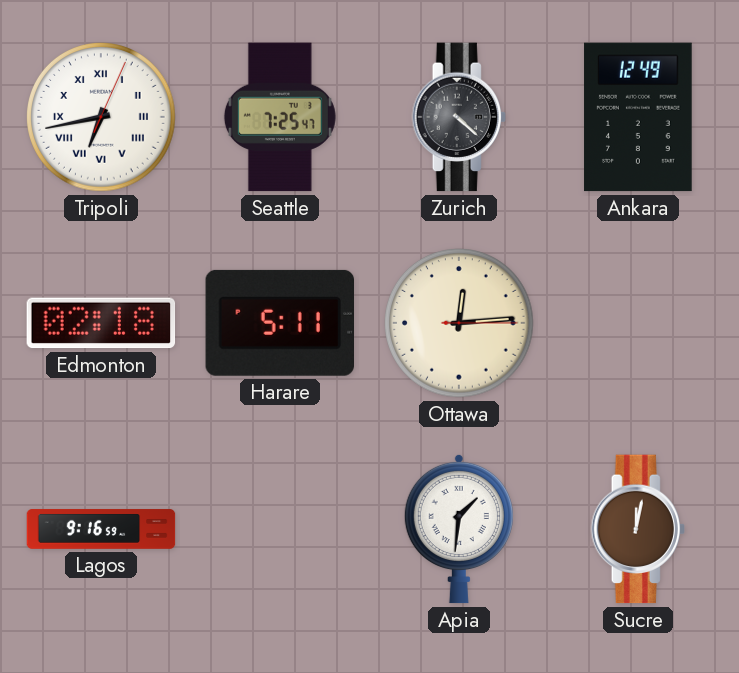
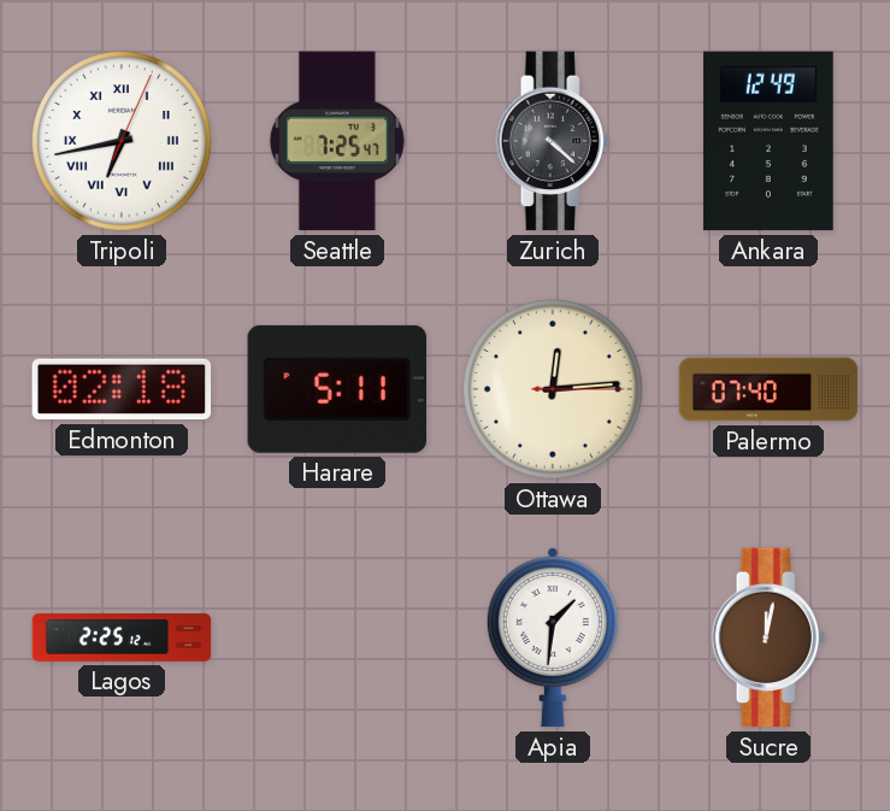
Palermo: none -> 07:40 (768, 389)
Lagos: 9:16 -> 2:25 (122, 637)
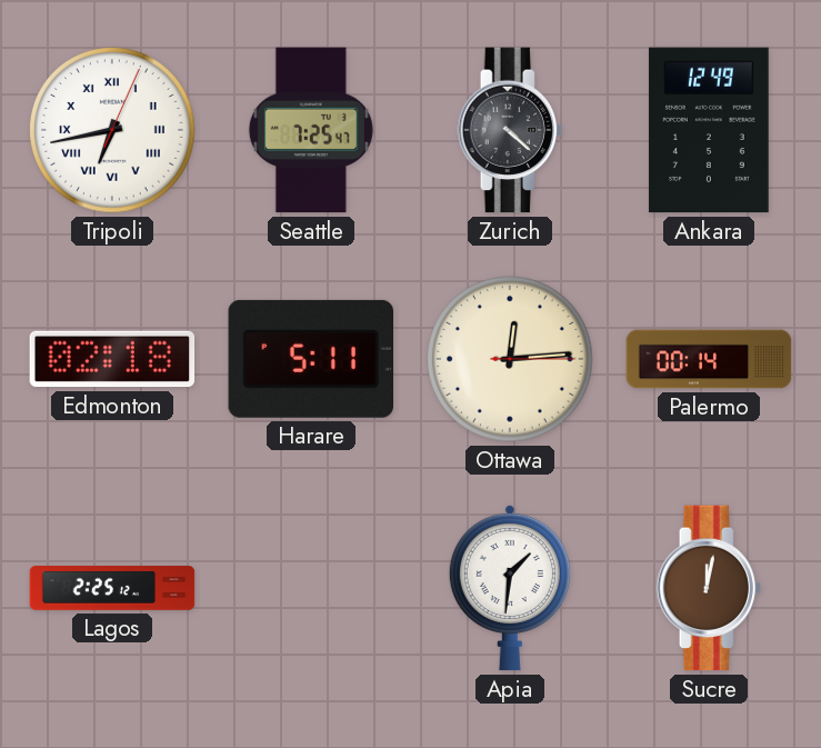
Palermo: 07:40 -> 00:14 (709, 359)
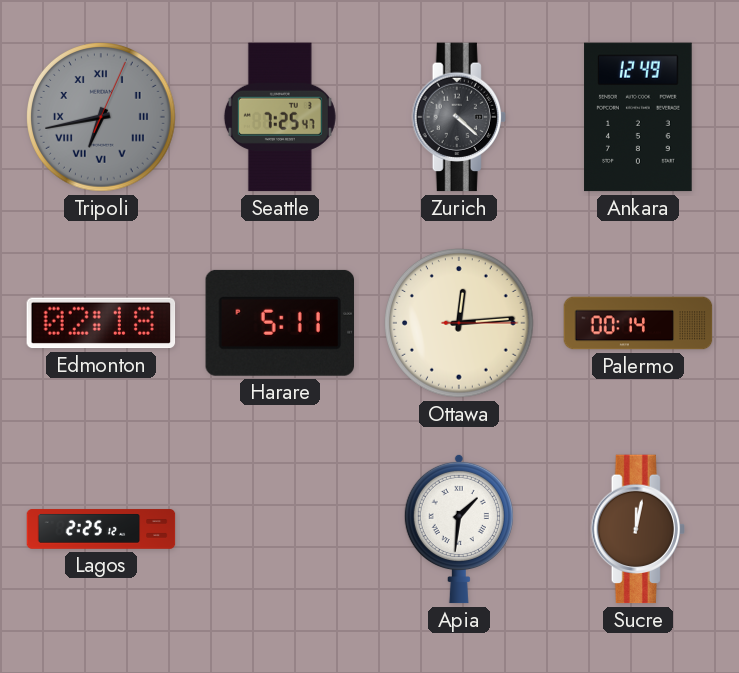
Tripoli dial: white -> grey (102, 118)
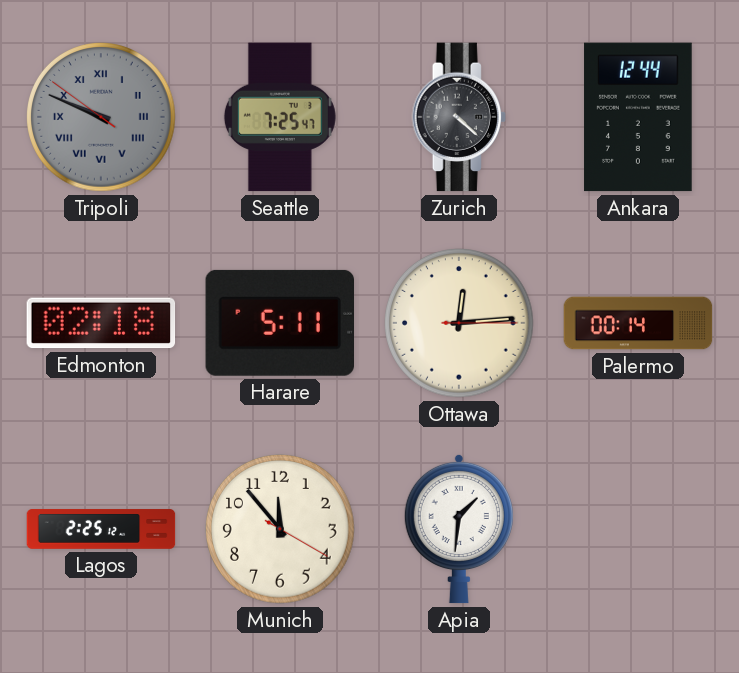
Tripoli: 6:43 -> 9:48 (102, 118)
Ankara: 12:49 -> 12:44 (638, 117)
Munich: none -> 11:53 (281, 530)
Sucre: 12:02 -> none (638, 529)
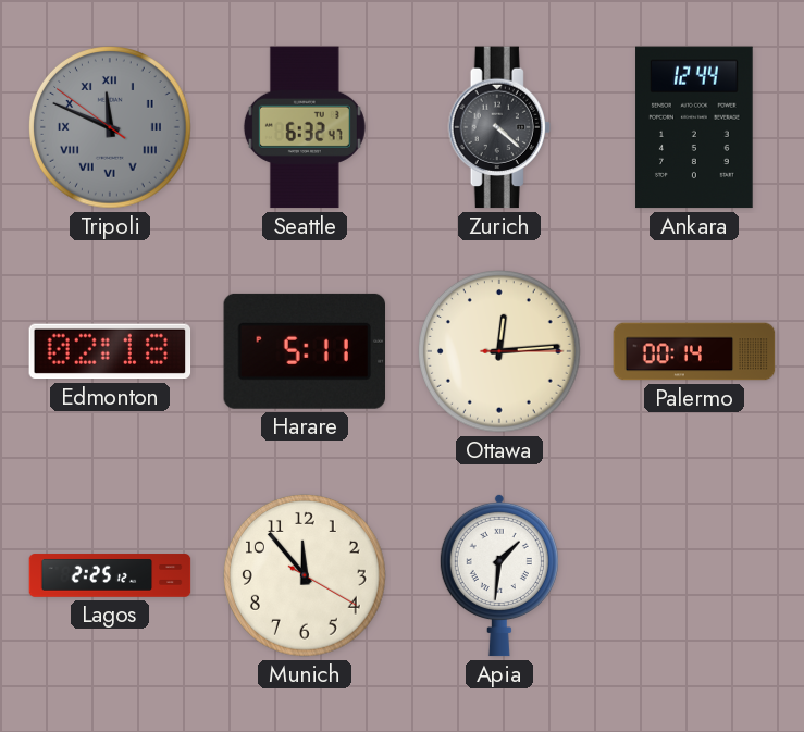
Tripoli: 9:48 -> 11:48 (111, 128)
Seattle: 7:25 -> 6:32 (305, 127)
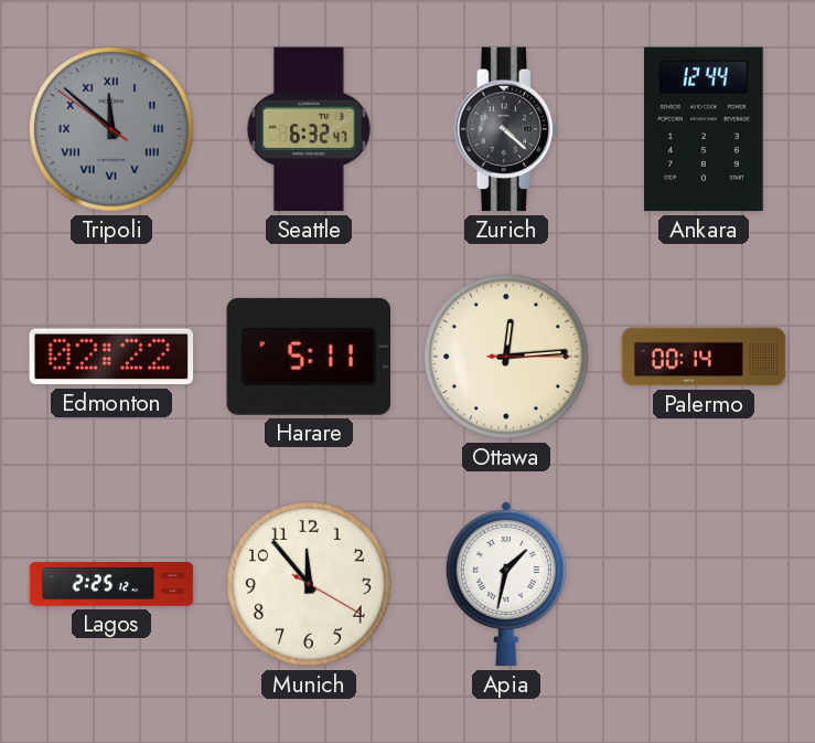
Tripoli: 11:48 -> 11:51 (112, 130)
Edmonton: 02:18 -> 02:22 (111, 357)
Apia: 1:31 -> 1:32 (506, 584)
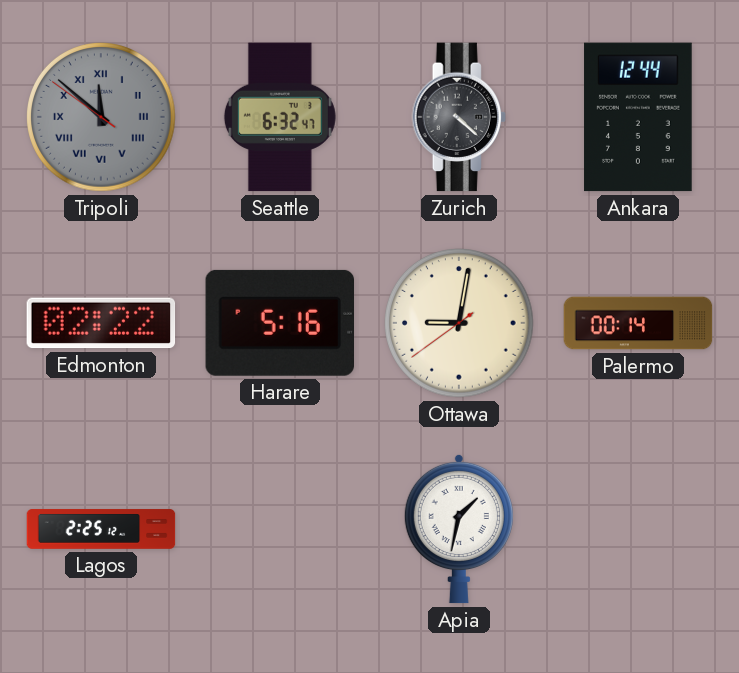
Harare: 5:11 -> 5:16 (279, 323)
Ottawa: 12:14 -> 9:01 (460, 324)
Munich: 11:53 -> none (310, 585)
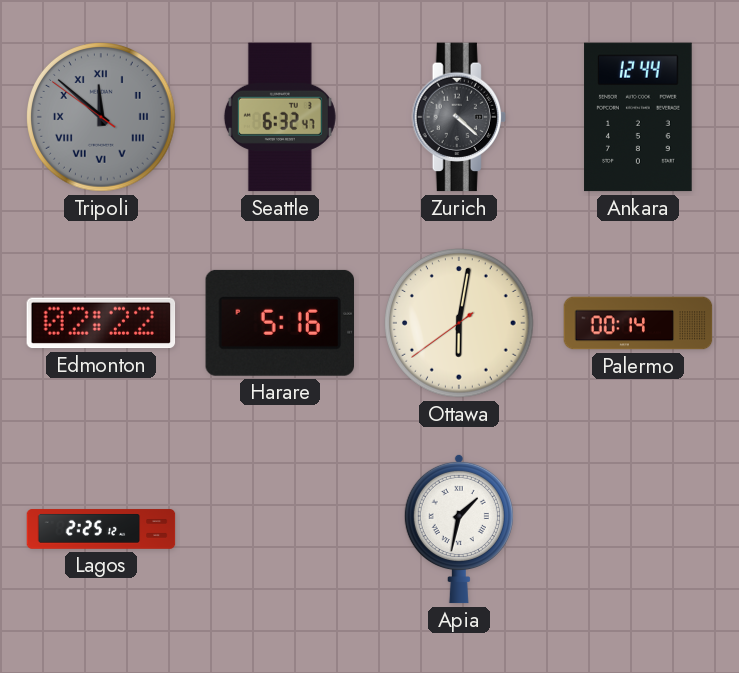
Ottawa: 9:01 -> 6:01 (460, 324)
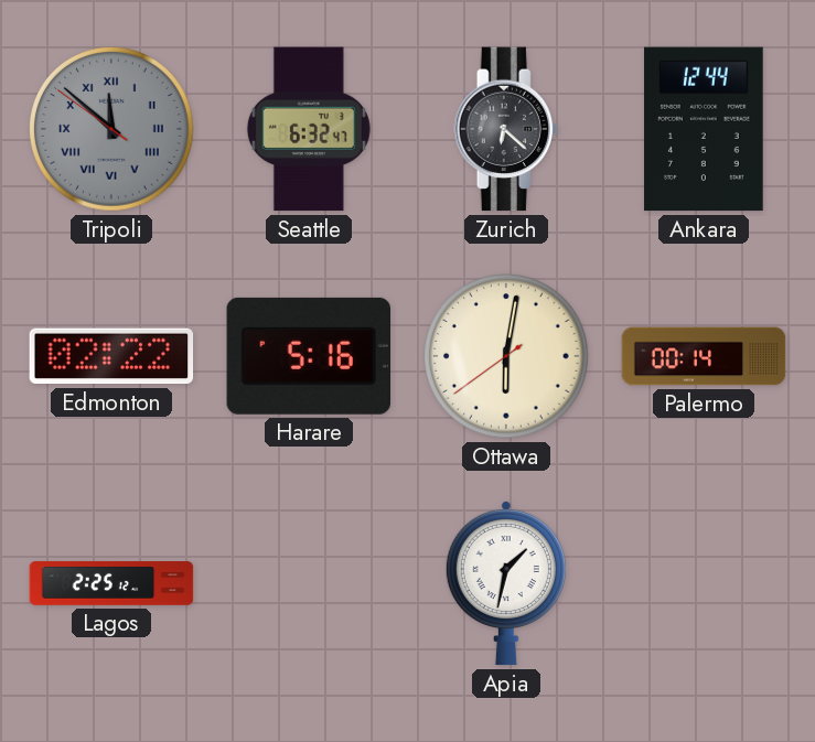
Zurich: 4:22 -> 6:22 (506, 129)
